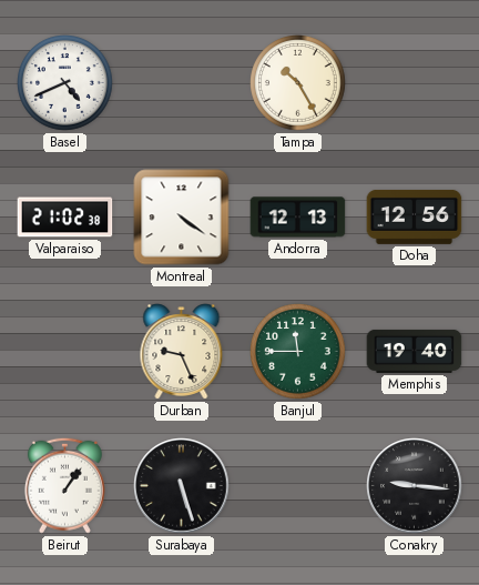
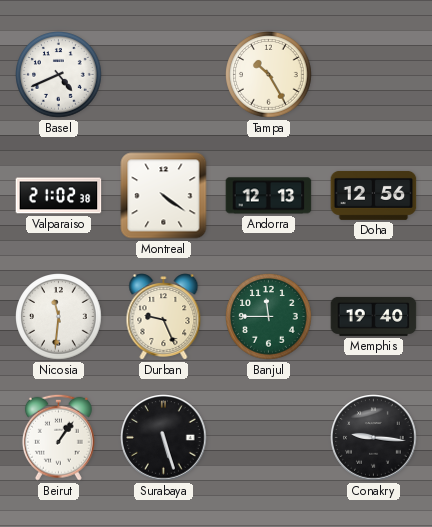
Nicosia: none -> 11:31 (59, 317)
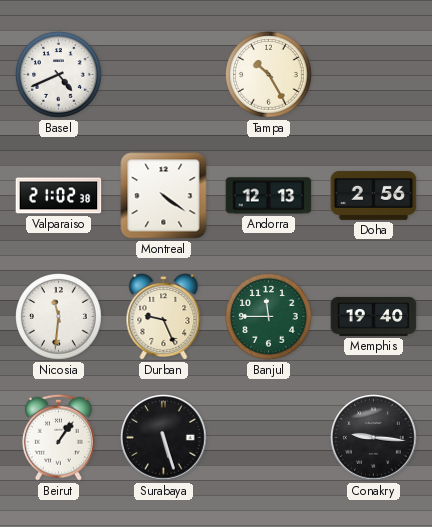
Doha: 12:56 -> 2:56 (374, 195)
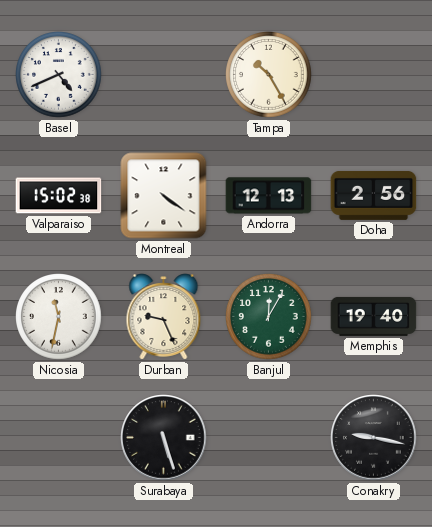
Valparaiso: 21:02 -> 15:02 (59, 196)
Nicosia: 11:31 -> 11:32 (59, 317)
Banjul: 11:45 -> 12:05 (269, 317)
Beirut: 1:06 -> none (58, 437)
Conakry: 9:16 -> 9:17 (374, 438)
